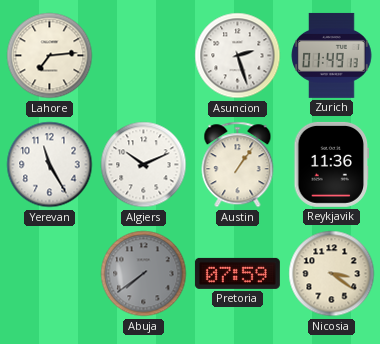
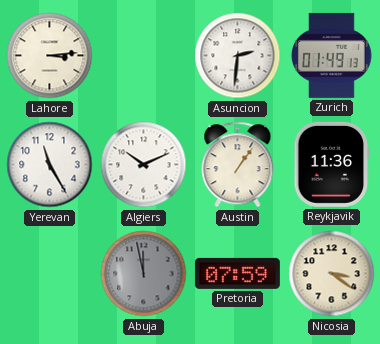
Lahore: 7:14 -> 3:14 (50, 56)
Asuncion: 2:27 -> 2:31 (238, 56)
Abuja: 7:39 -> 11:58 (144, 274)
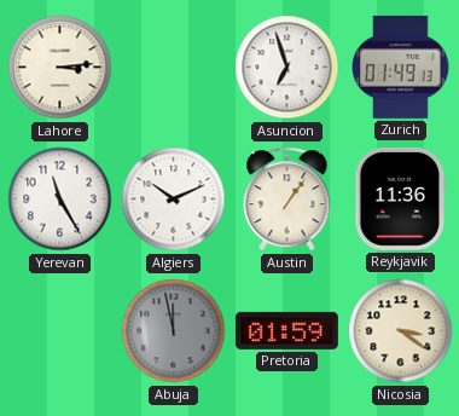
Asuncion: 2:31 -> 6:57 (287, 68)
Pretoria: 07:59 -> 01:59 (286, 330)
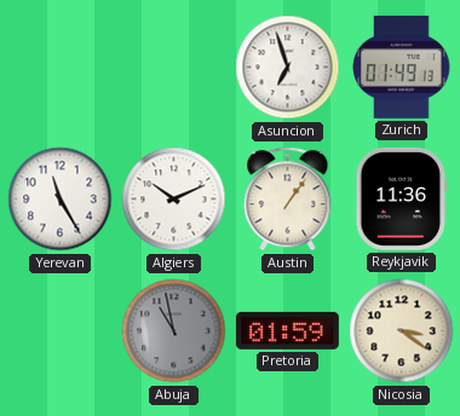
Lahore: 3:14 -> none (60, 68)
Abuja: 11:58 -> 10:58 (174, 331)
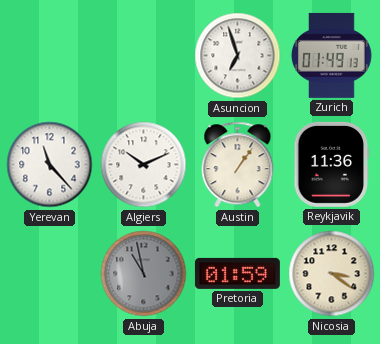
Yerevan: 11:25 -> 11:23 (50, 165)
